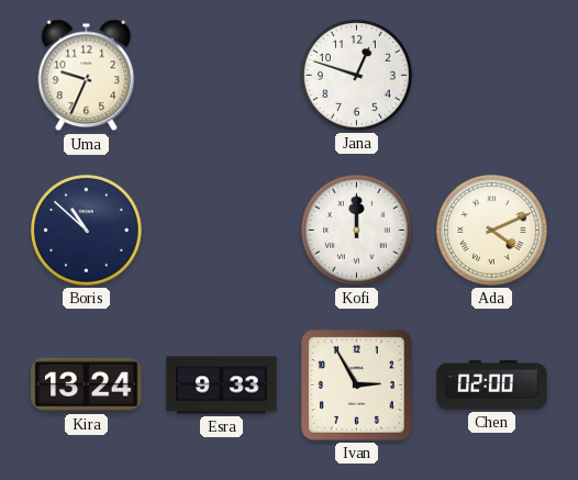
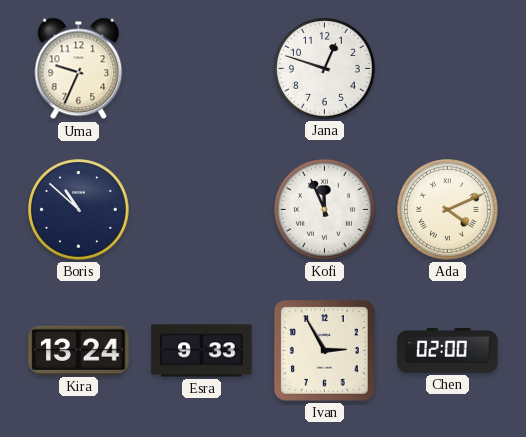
Kofi: 12:00 -> 11:56 (325, 210)
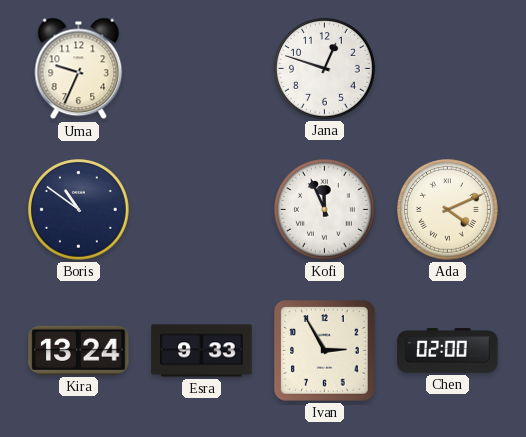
Boris: 10:52 -> 10:51 (79, 210)
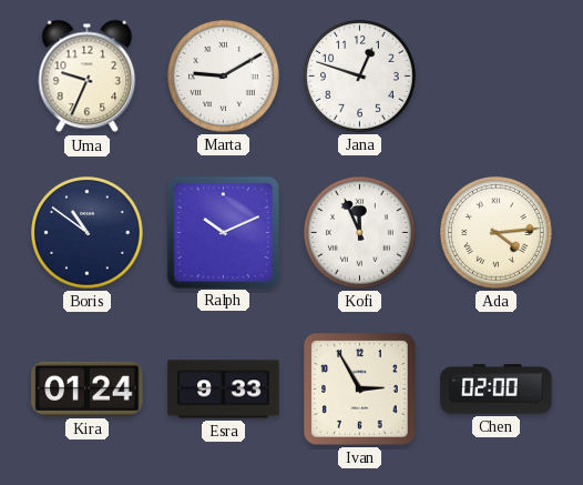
Marta: none -> 9:10 (224, 77)
Ralph: none -> 10:11 (223, 232)
Ada: 4:11 -> 4:14 (497, 233)
Kira: 13:24 -> 01:24 (88, 388)
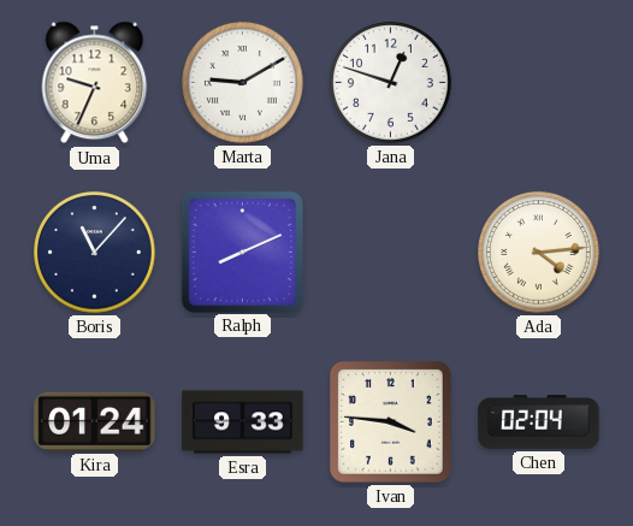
Boris: 10:51 -> 11:07 (95, 253)
Ralph: 10:11 -> 8:11 (242, 252)
Kofi: 11:56 -> none (360, 233)
Ivan: 2:55 -> 3:46 (391, 422)
Chen: 02:00 -> 02:04 (539, 422)
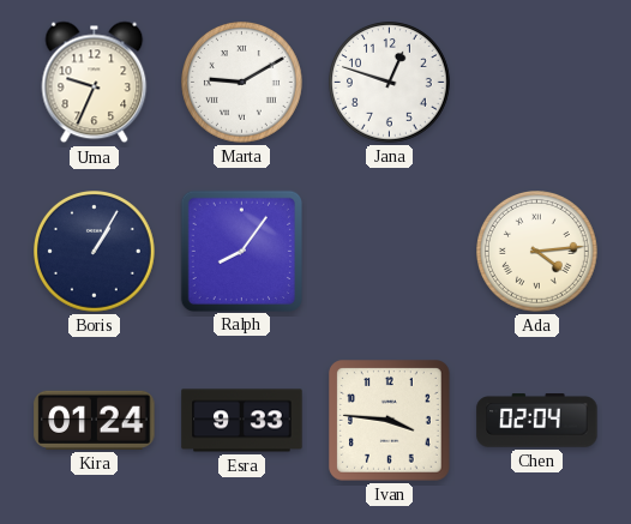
Boris: 11:07 -> 1:05 (95, 252)
Ralph: 8:11 -> 8:06 (241, 251)
